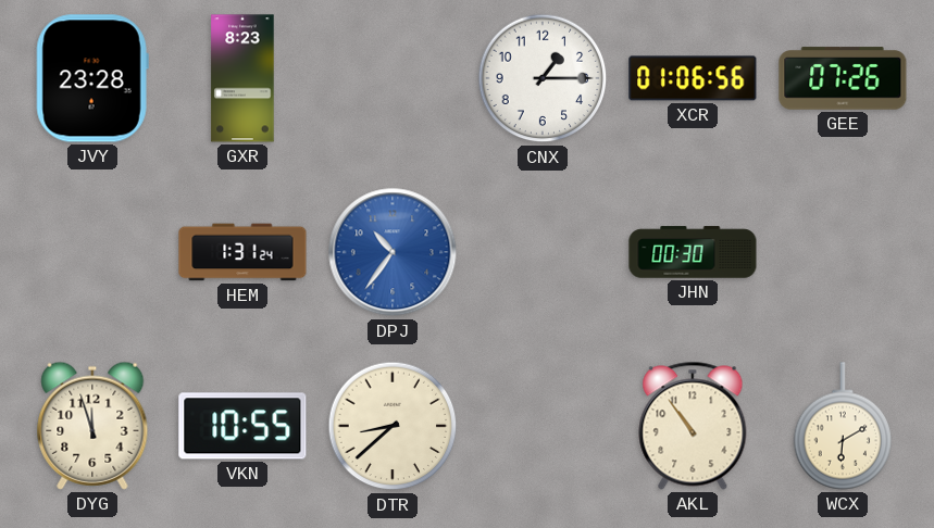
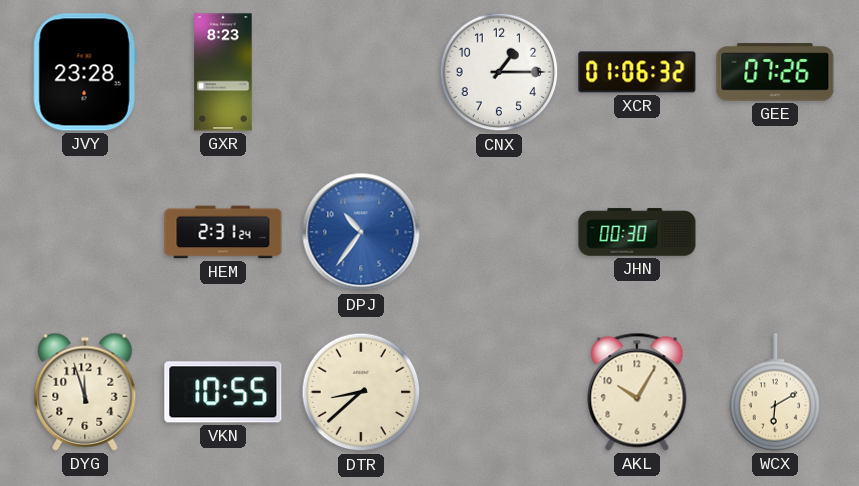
XCR: 01:06:56 -> 01:06:32 (637, 72)
HEM: 1:31 -> 2:31 (223, 232)
AKL: 10:54 -> 10:05 (637, 392)
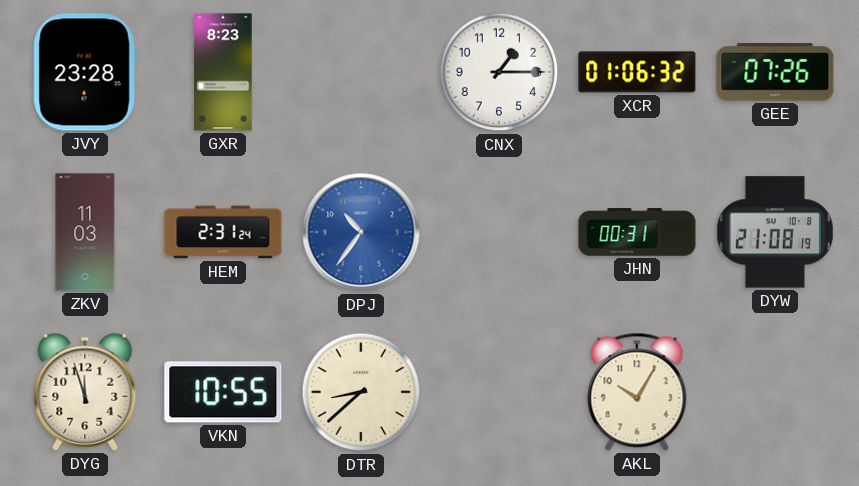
ZKV: none -> 11:03 (85, 232)
JHN: 00:30 -> 00:31 (637, 232)
DYW: none -> 21:08 (775, 232)
WCX: 6:10 -> none (775, 392)
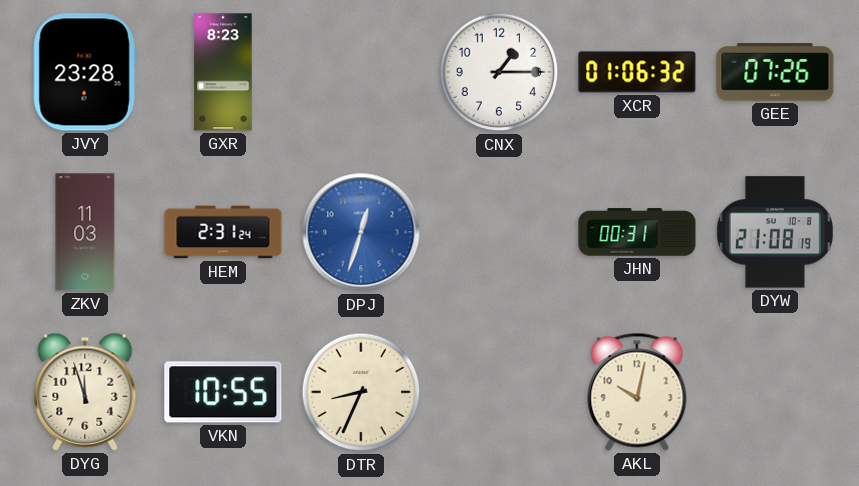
DPJ: 10:36 -> 12:33 (361, 232)
DTR: 8:38 -> 8:34 (361, 392)
AKL: 10:05 -> 10:02 (637, 392)
